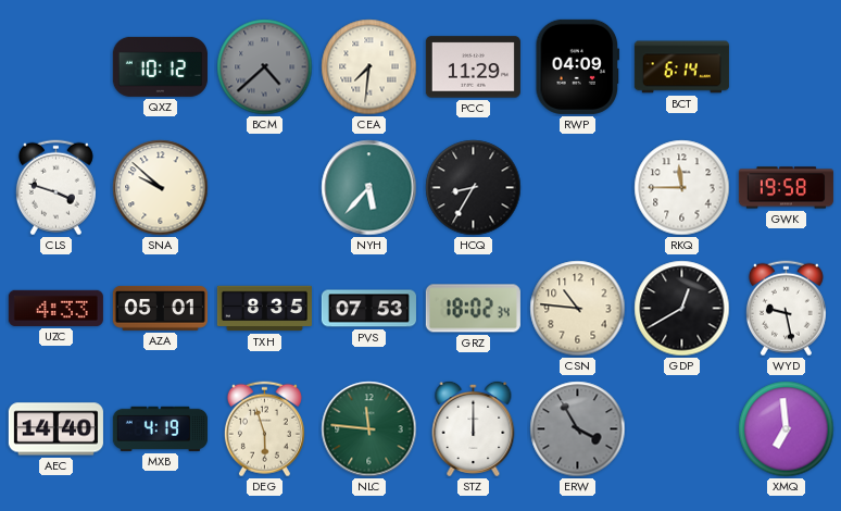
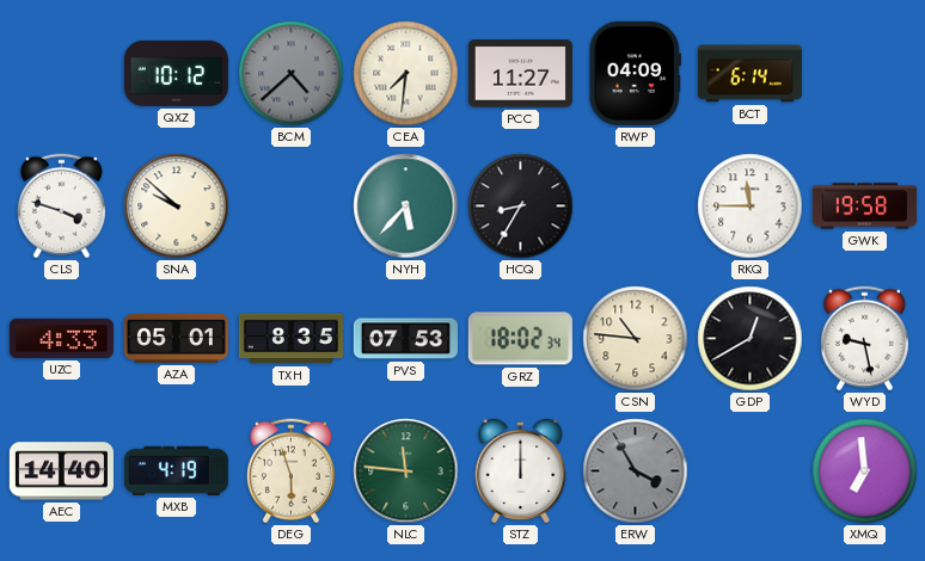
PCC: 11:29 -> 11:27 (520, 74)
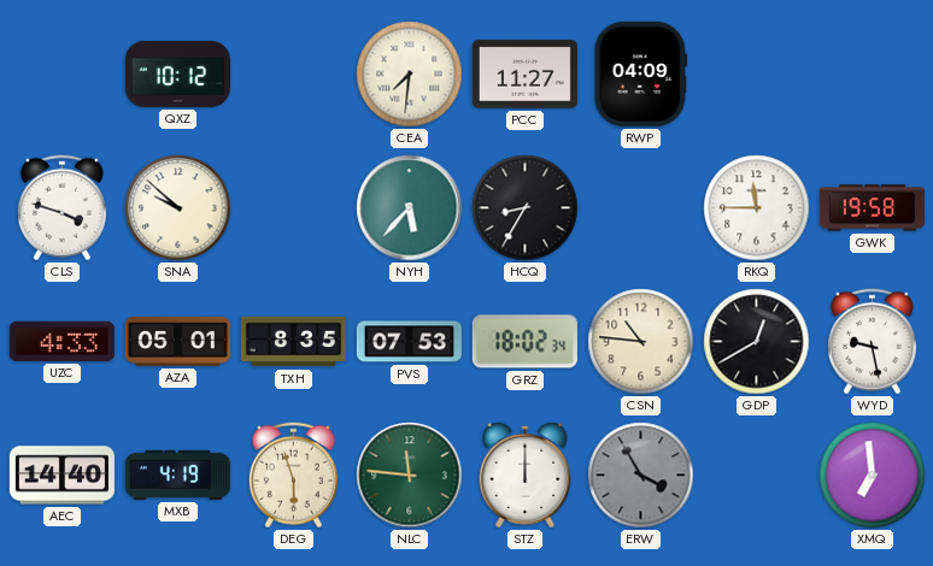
BCM: 4:38 -> none (292, 74)
BCT: 6:14 -> none (749, 74)
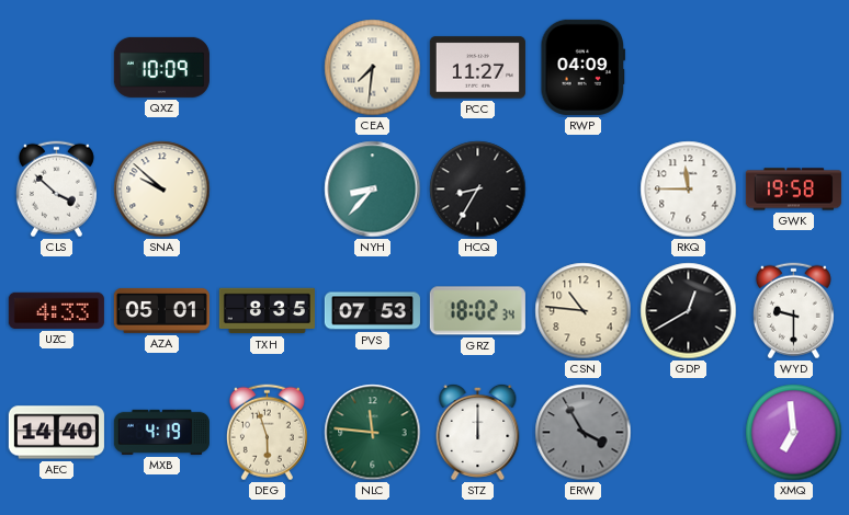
QXZ: 10:12 -> 10:09 (161, 67)
CLS: 3:48 -> 3:52 (56, 190)
NYH: 5:37 -> 8:37 (373, 190)
WYD: 9:28 -> 9:30 (793, 311)
